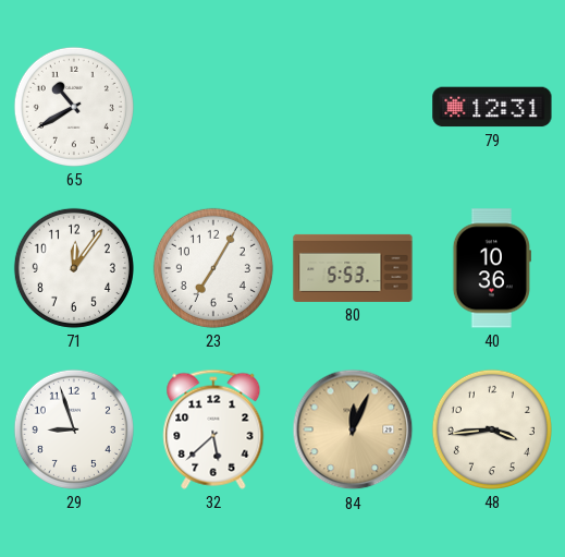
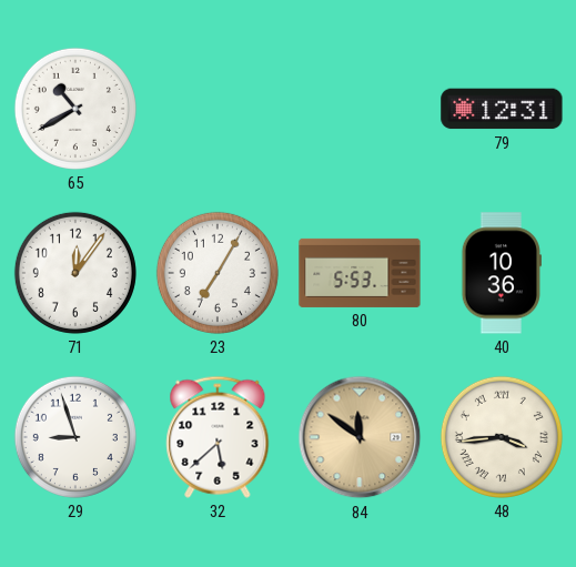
84: 12:04 -> 11:51 (360, 437)
48 numerals: Arabic -> Roman (502, 437)
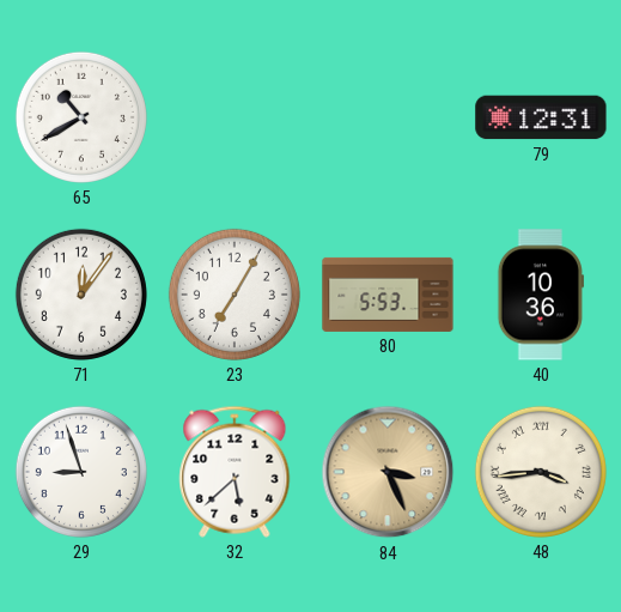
84: 11:51 -> 3:26 (388, 472)
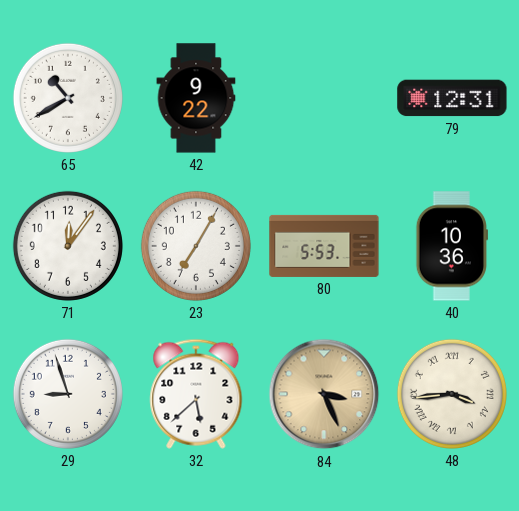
42: none -> 9:22 (196, 98)
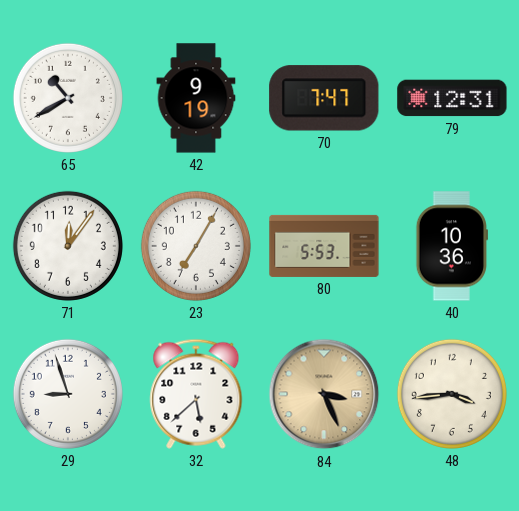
42: 9:22 -> 9:19 (196, 98)
70: none -> 7:47 (324, 98)
48 numerals: Roman -> Arabic (452, 394)
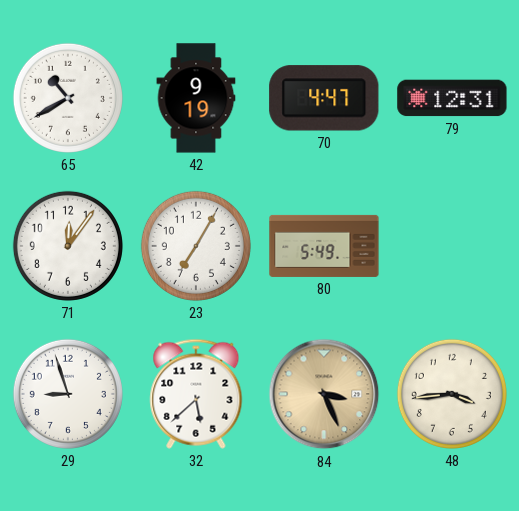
70: 7:47 -> 4:47 (324, 98)
80: 5:53 -> 5:49 (324, 246)
40: 10:36 -> none (452, 246)
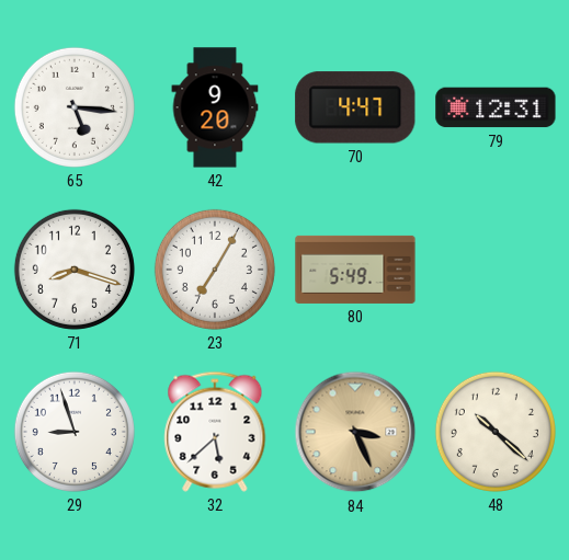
65: 10:40 -> 5:16 (75, 107)
42: 9:19 -> 9:20 (215, 107)
71: 12:06 -> 8:18 (75, 270)
48: 3:44 -> 10:22 (496, 432)
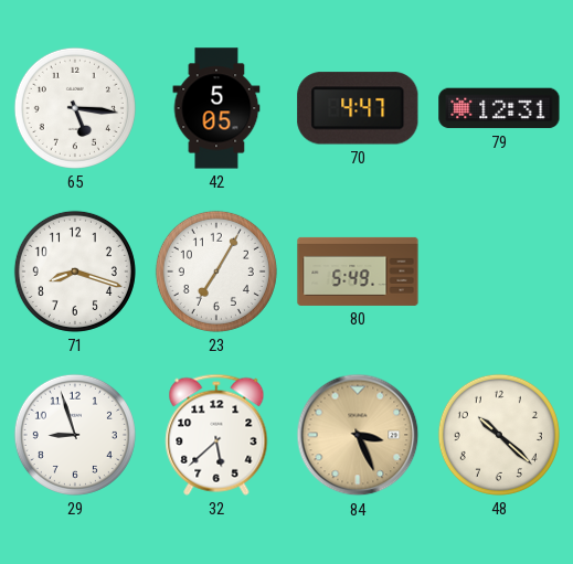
42: 9:20 -> 5:05 (216, 108)
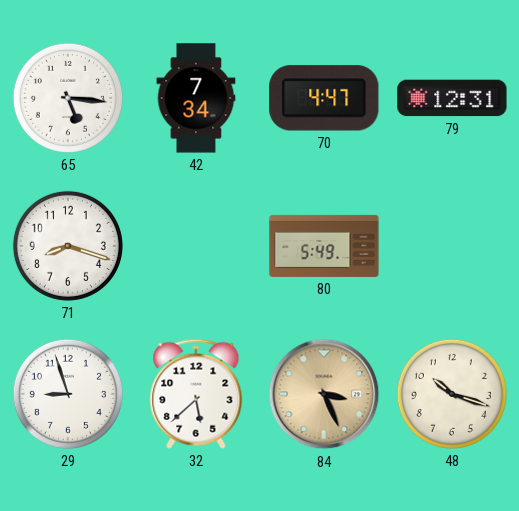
42: 5:05 -> 7:34 (196, 98)
23: 7:05 -> none (216, 272)
48: 10:22 -> 10:18 (452, 394)
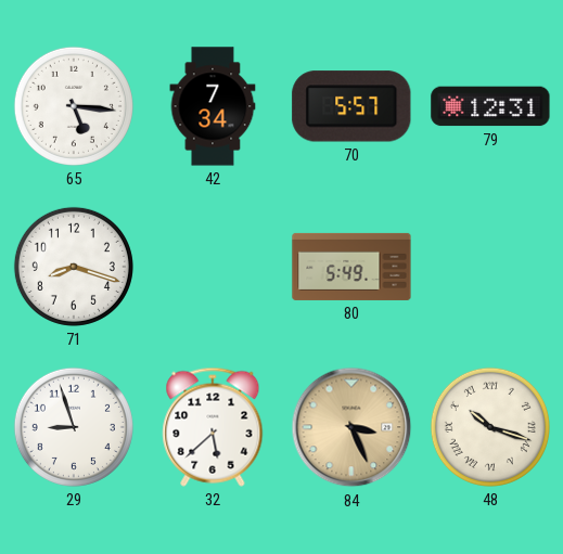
70: 4:47 -> 5:57 (351, 106)
48 numerals: Arabic -> Roman (490, 427)
